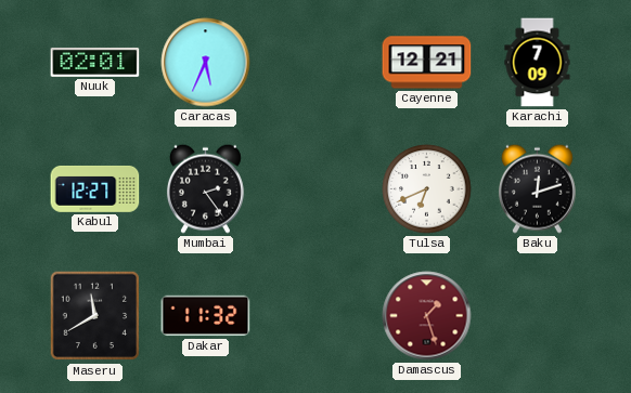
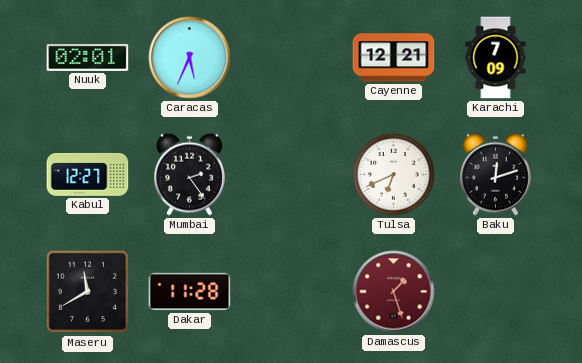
Dakar: 11:32 -> 11:28 (190, 292)
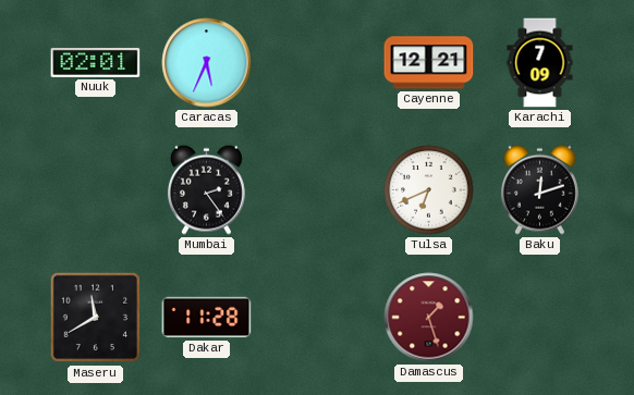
Kabul: 12:27 -> none (88, 174)
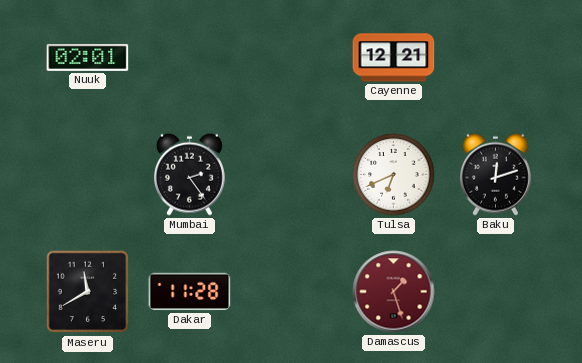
Caracas: 5:34 -> none (207, 63)
Karachi: 7:09 -> none (540, 63)
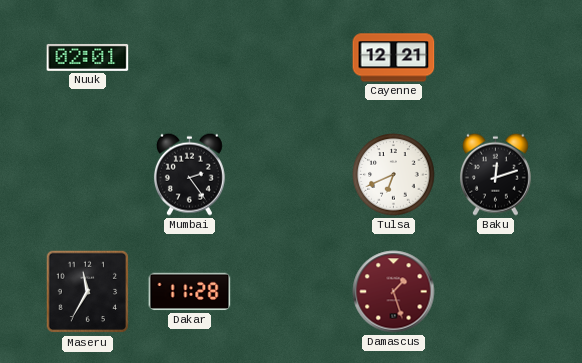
Maseru: 11:40 -> 11:35 (88, 292)
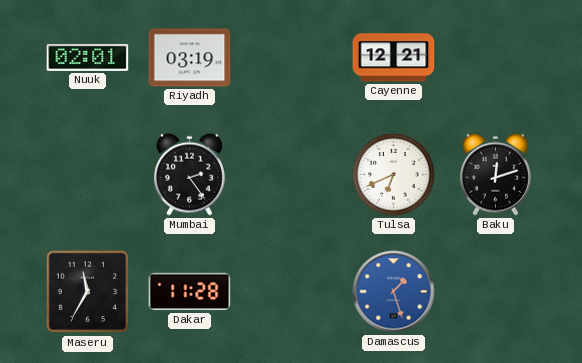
Riyadh: none -> 03:19 (190, 58)
Damascus dial: burgundy -> blue (394, 292)
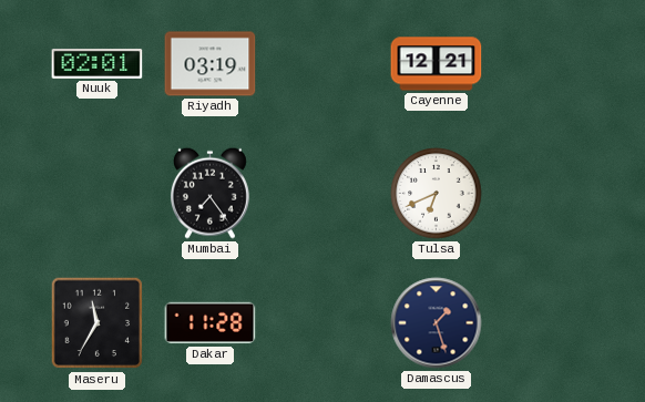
Mumbai: 2:24 -> 7:24 (209, 193)
Baku: 12:12 -> none (495, 174)
Damascus dial: blue -> navy (437, 323)
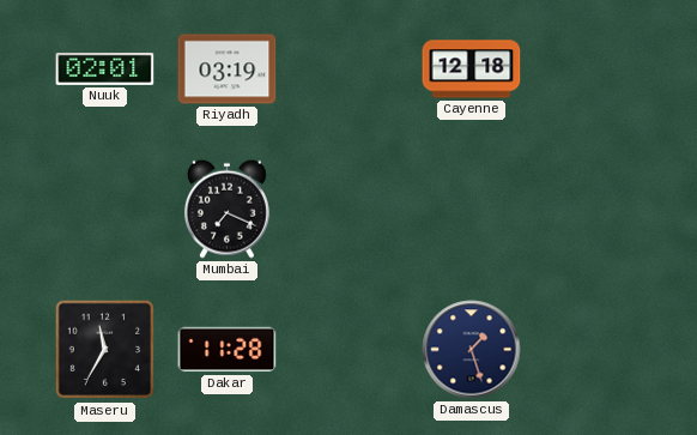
Cayenne: 12:21 -> 12:18 (472, 70)
Mumbai: 7:24 -> 7:19 (226, 209)
Tulsa: 6:41 -> none (437, 194)
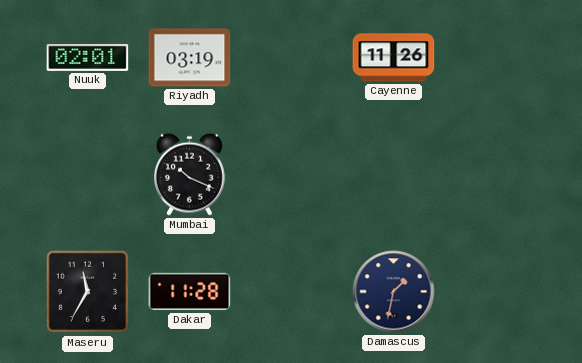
Cayenne: 12:18 -> 11:26 (394, 58)
Mumbai: 7:19 -> 10:19 (189, 174)
Damascus: 1:27 -> 1:32 (394, 292)
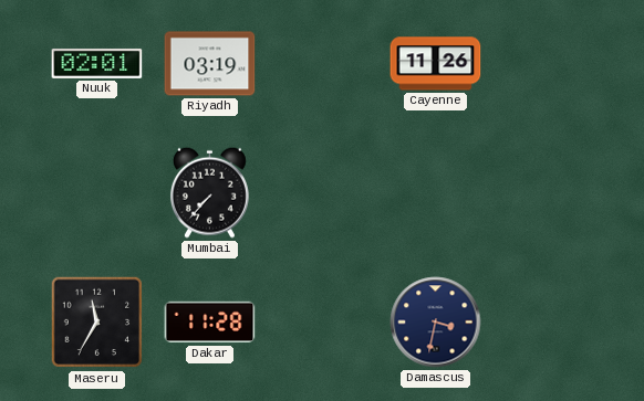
Mumbai: 10:19 -> 7:37 (209, 192)
Damascus: 1:32 -> 3:32 (436, 323)
